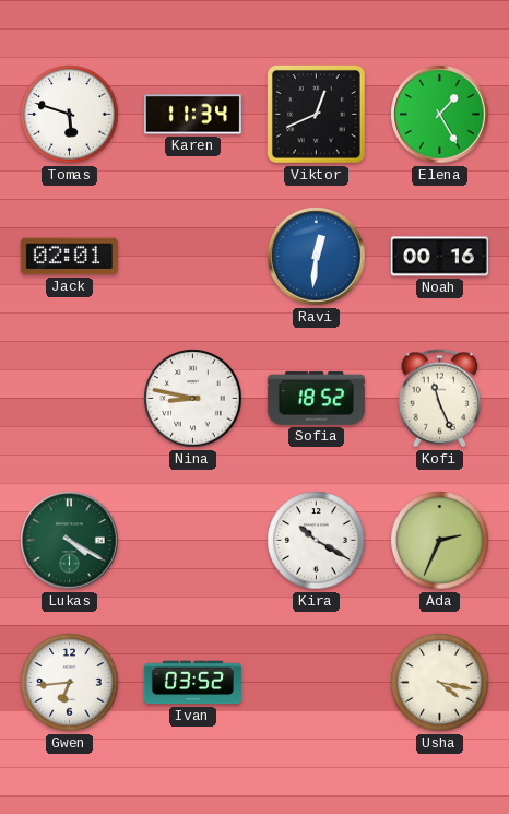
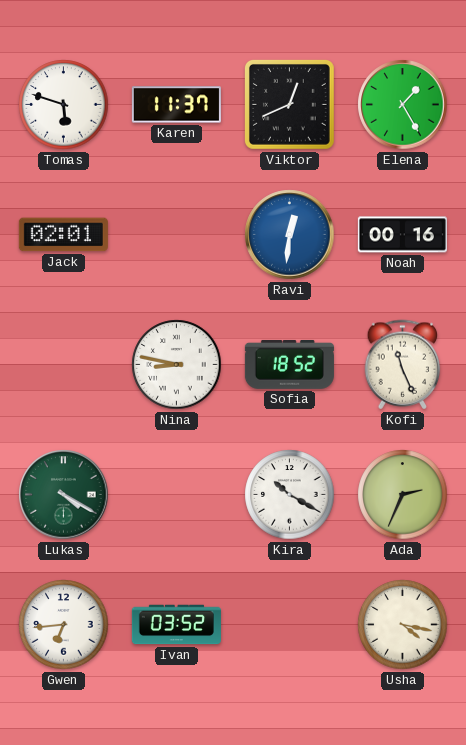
Karen: 11:34 -> 11:37 (176, 105)
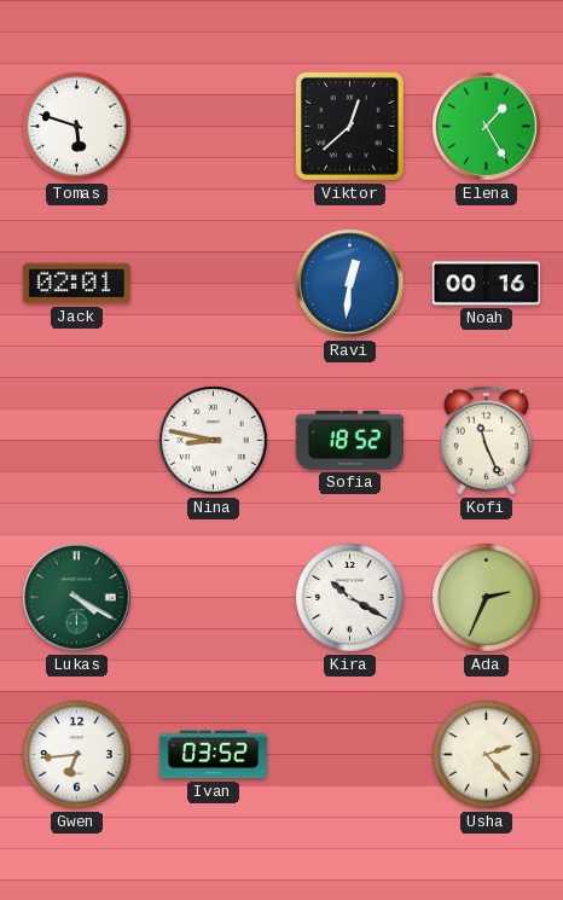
Karen: 11:37 -> none (176, 105)
Viktor: 12:41 -> 12:38 (349, 126)
Usha: 4:17 -> 2:23 (487, 755)
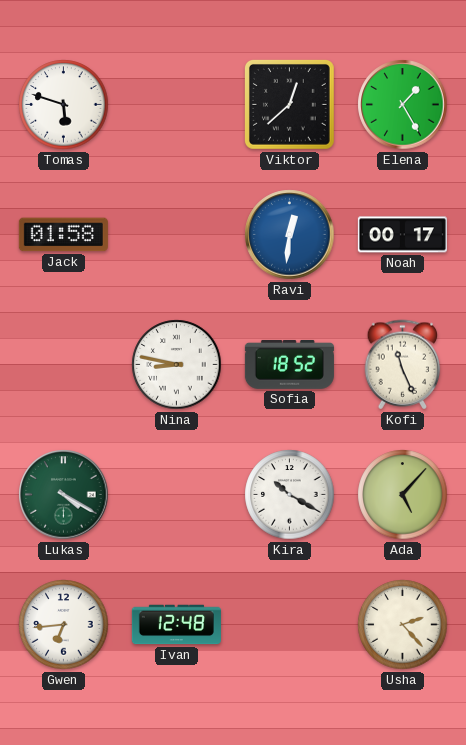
Jack: 02:01 -> 01:58 (63, 235)
Noah: 00:16 -> 00:17 (402, 235)
Ada: 2:34 -> 5:07 (403, 495)
Ivan: 03:52 -> 12:48 (176, 625)
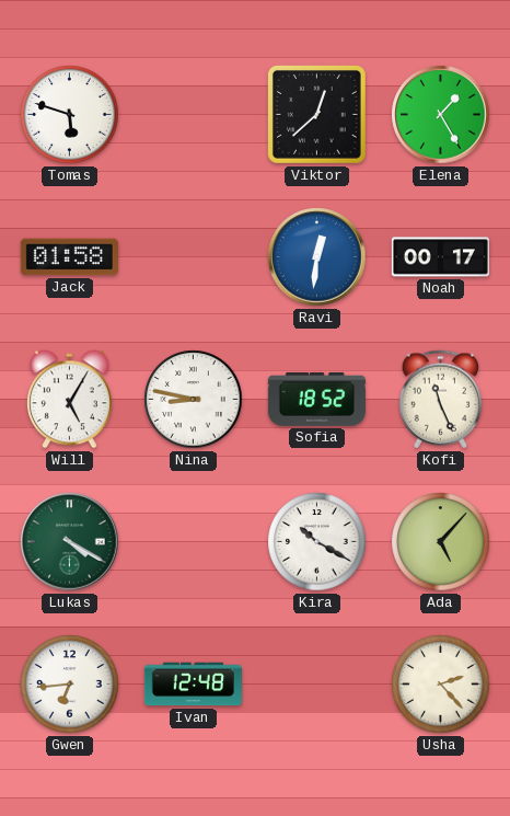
Will: none -> 5:05 (70, 400)
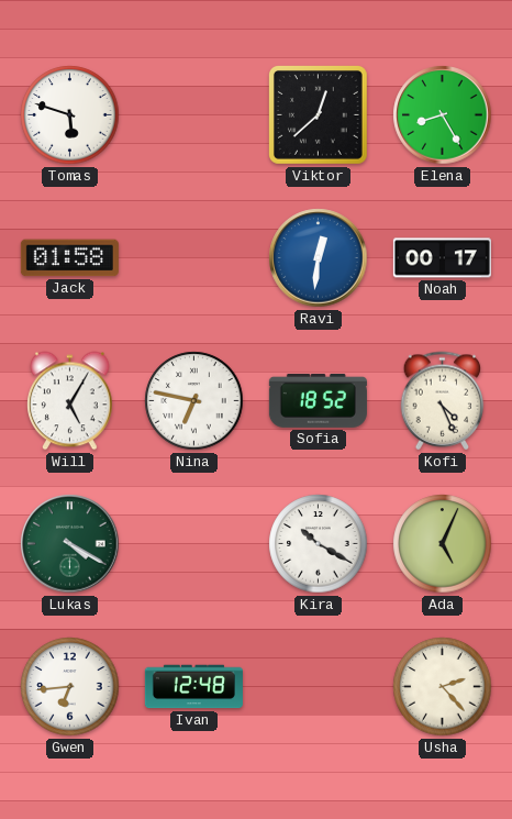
Elena: 1:25 -> 8:25 (443, 115)
Nina: 8:47 -> 6:47 (194, 401)
Kofi: 11:26 -> 4:26 (443, 401)
Ada: 5:07 -> 5:04 (443, 544)
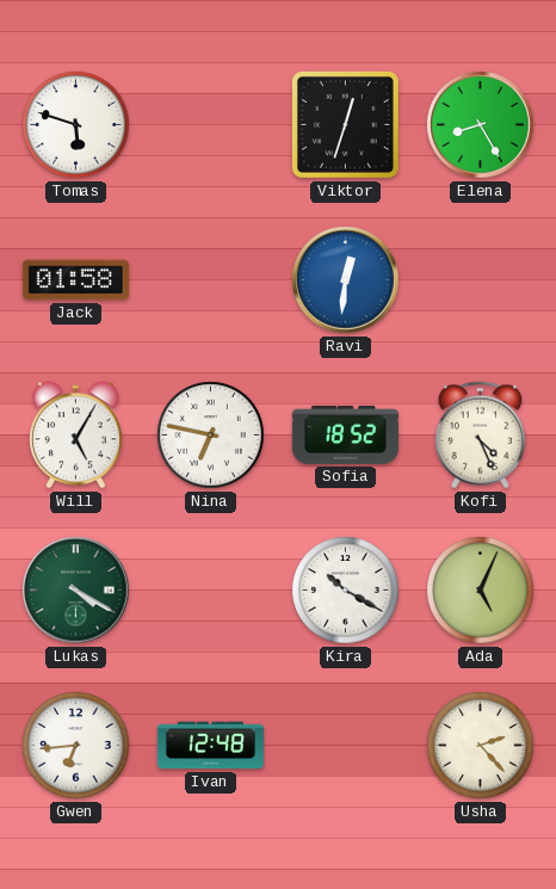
Viktor: 12:38 -> 12:33 (345, 124)
Noah: 00:17 -> none (442, 258)
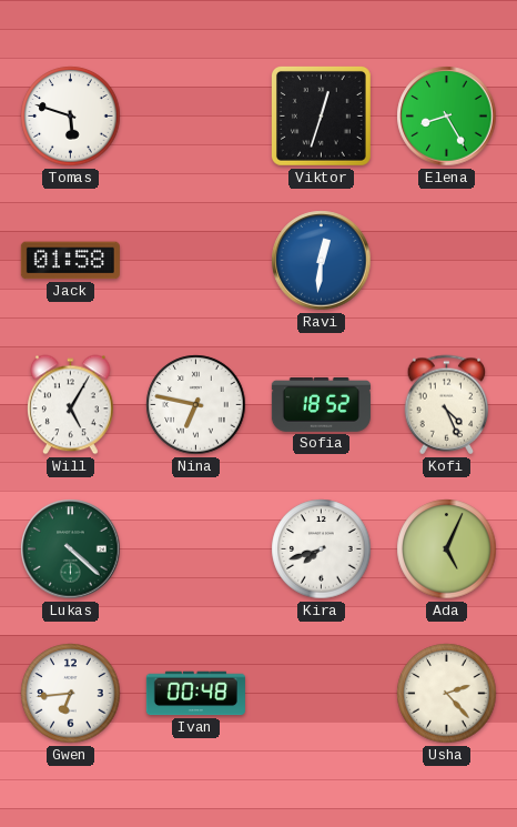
Lukas: 4:20 -> 4:22 (71, 549)
Kira: 10:20 -> 7:42 (322, 549)
Ivan: 12:48 -> 00:48 (195, 694)
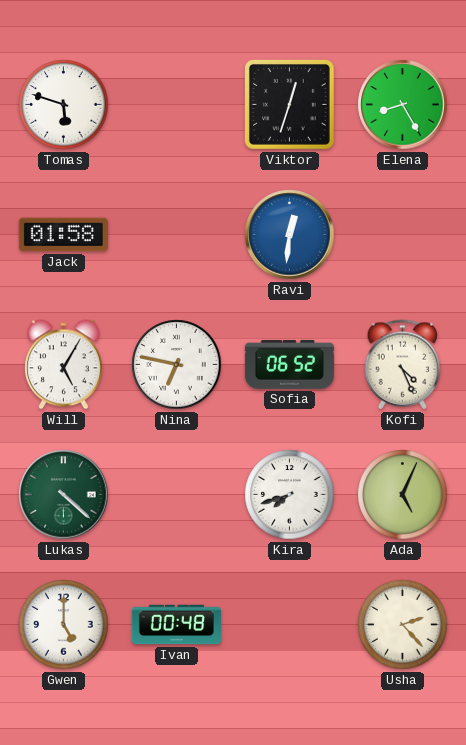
Sofia: 18:52 -> 06:52 (289, 364)
Gwen: 6:44 -> 5:00 (64, 625)
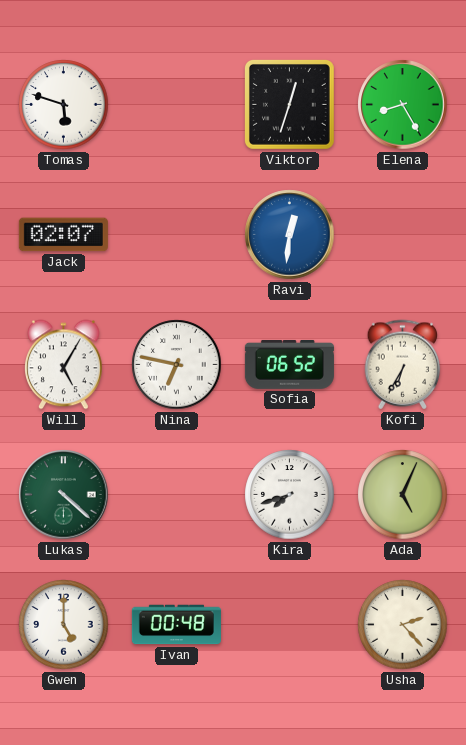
Jack: 01:58 -> 02:07 (63, 235)
Kofi: 4:26 -> 6:35 (403, 365)
